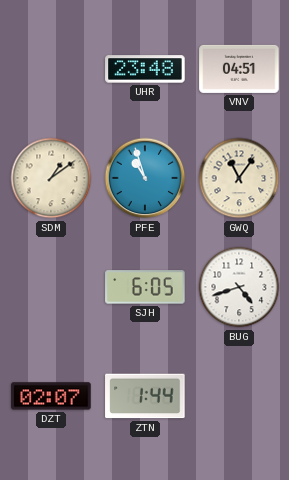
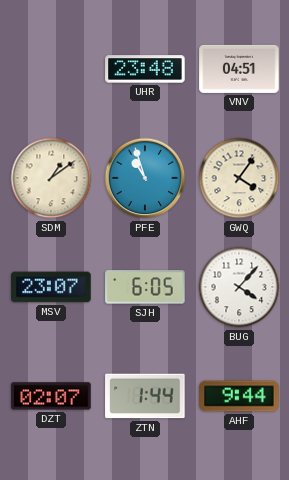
GWQ: 11:06 -> 4:06 (239, 178)
MSV: none -> 23:07 (51, 287)
BUG: 4:42 -> 4:07 (239, 287)
AHF: none -> 9:44 (239, 396)
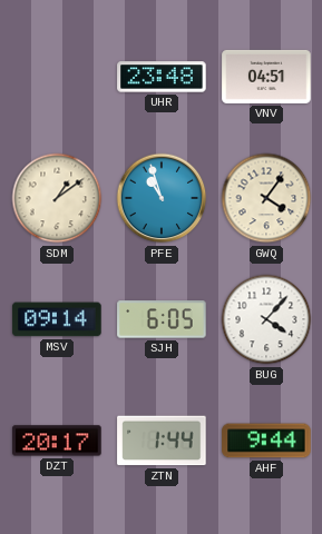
MSV: 23:07 -> 09:14 (57, 319)
DZT: 02:07 -> 20:17 (57, 441)
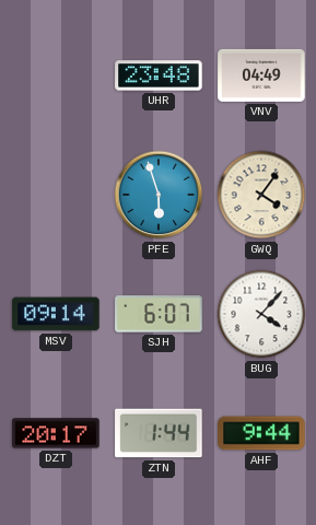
VNV: 04:51 -> 04:49 (261, 75)
SDM: 1:09 -> none (57, 198)
PFE: 10:57 -> 5:57 (159, 195)
SJH: 6:05 -> 6:07 (159, 314)
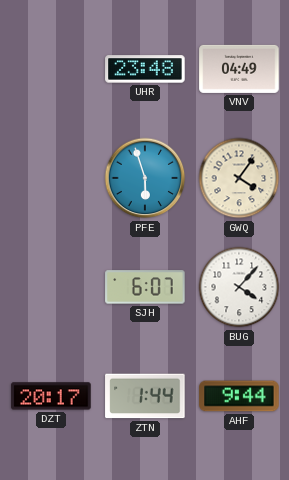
MSV: 09:14 -> none (56, 314)
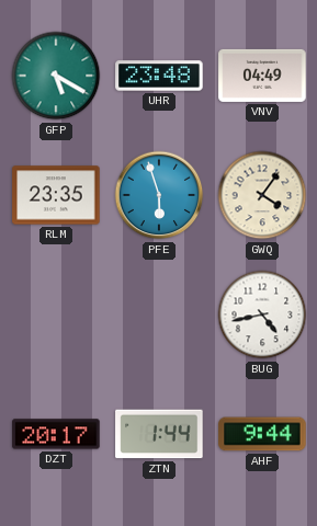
GFP: none -> 5:20 (56, 76)
RLM: none -> 23:35 (56, 195)
SJH: 6:07 -> none (145, 287)
BUG: 4:07 -> 4:43 (262, 315)
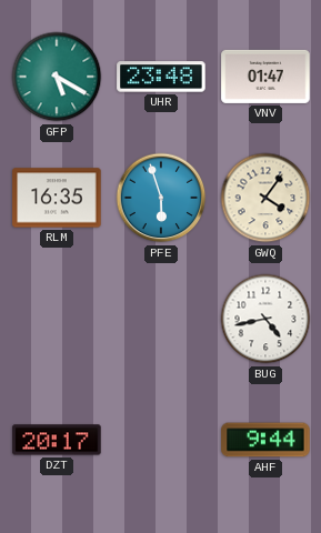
VNV: 04:49 -> 01:47 (265, 77)
RLM: 23:35 -> 16:35 (57, 198)
ZTN: 1:44 -> none (159, 434)
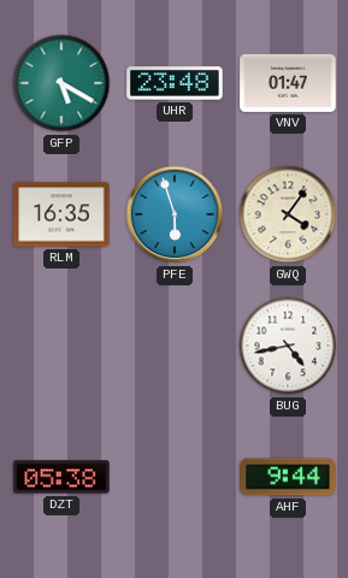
DZT: 20:17 -> 05:38 (61, 477)
